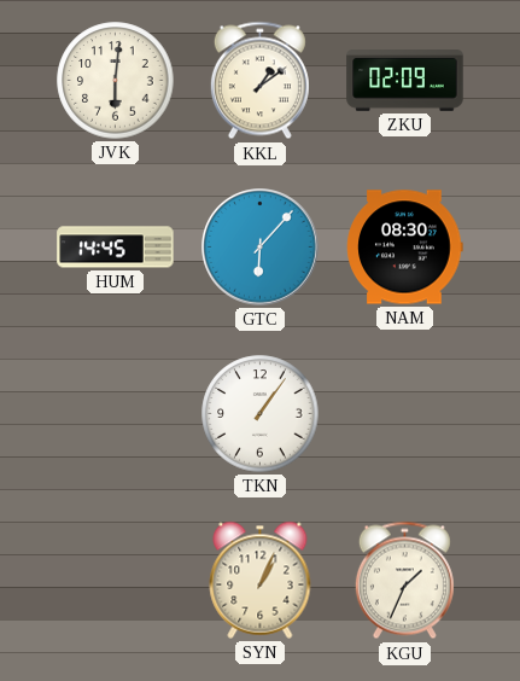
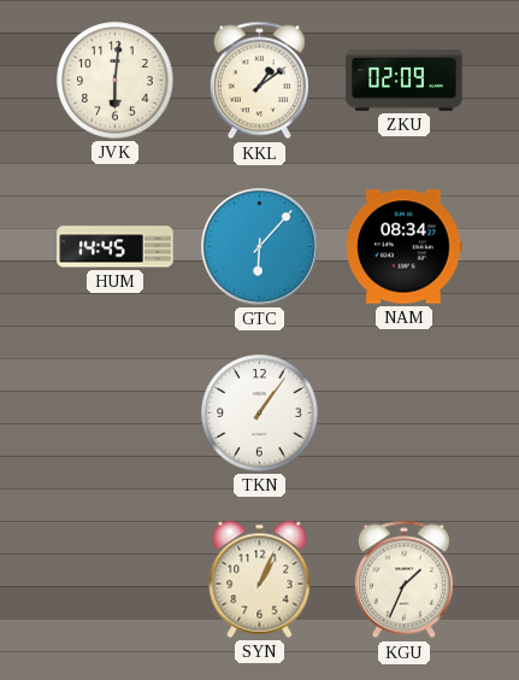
NAM: 08:30 -> 08:34 (405, 247)
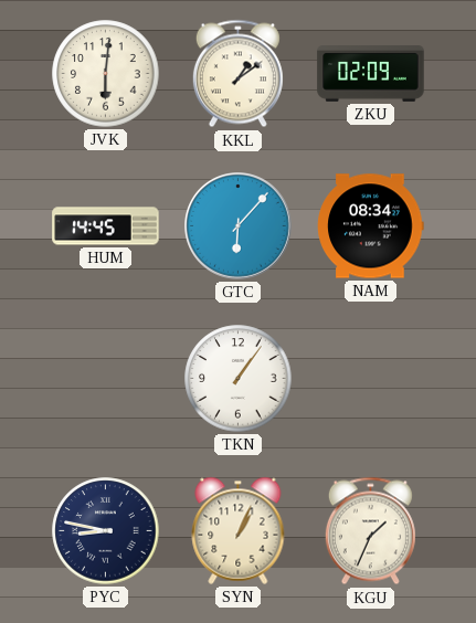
PYC: none -> 8:47 (106, 531)
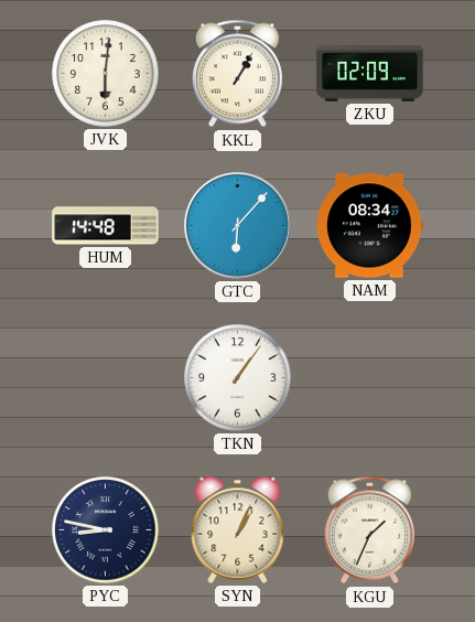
KKL: 1:09 -> 1:05 (237, 74)
HUM: 14:45 -> 14:48 (106, 226)
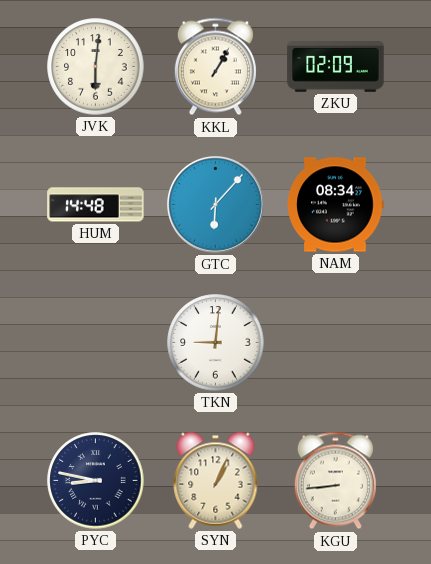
TKN: 1:06 -> 9:01 (216, 343)
KGU: 1:34 -> 8:44 (335, 481)
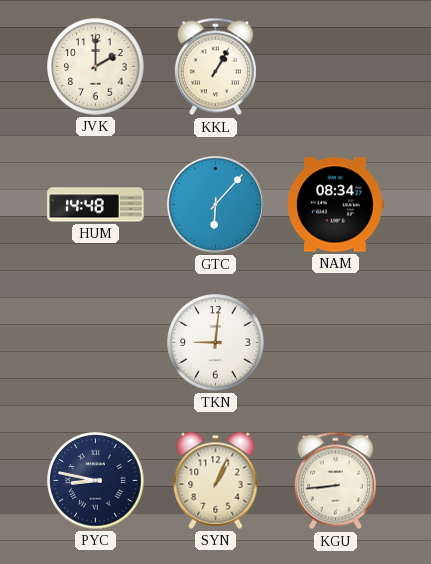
JVK: 6:01 -> 2:00 (96, 67)
ZKU: 02:09 -> none (336, 67)
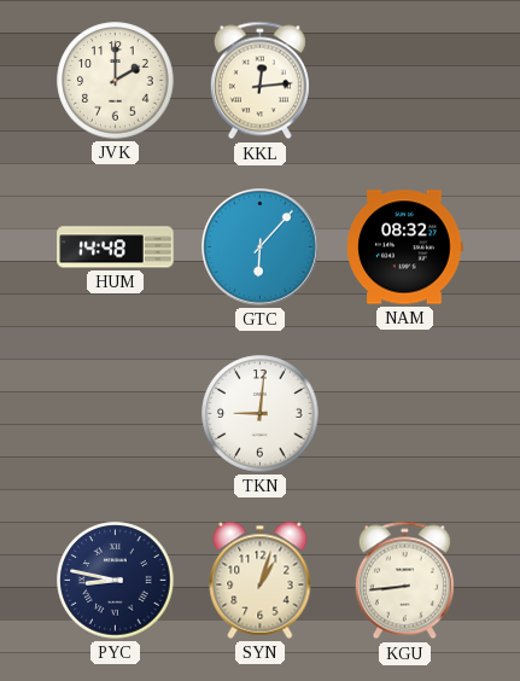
KKL: 1:05 -> 12:14 (259, 81)
NAM: 08:34 -> 08:32 (405, 248)
SYN: 1:04 -> 1:03 (261, 580)
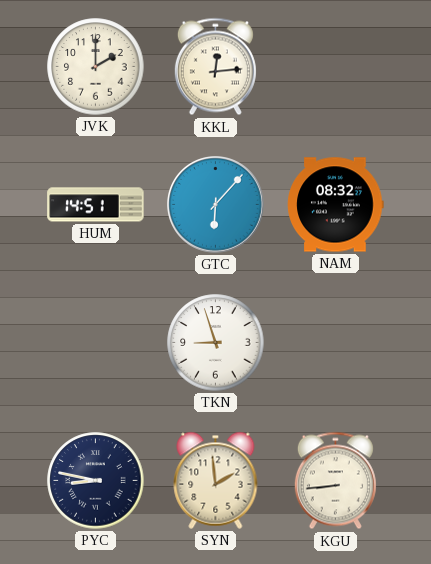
HUM: 14:48 -> 14:51 (96, 205)
TKN: 9:01 -> 8:57 (216, 343)
SYN: 1:03 -> 1:59 (216, 480)
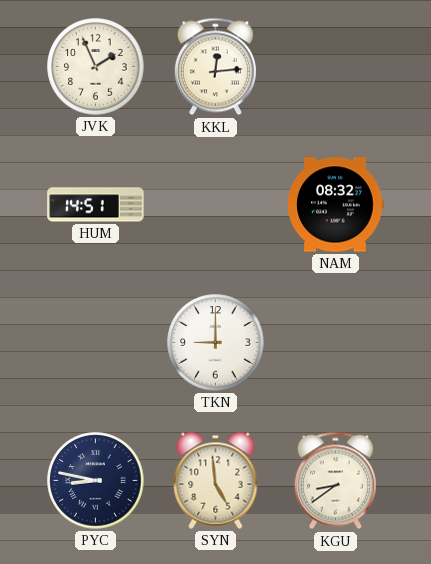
JVK: 2:00 -> 1:56 (96, 67)
GTC: 6:07 -> none (216, 205)
TKN: 8:57 -> 9:00 (216, 343)
SYN: 1:59 -> 4:59 (216, 480)
KGU: 8:44 -> 8:39 (335, 481)
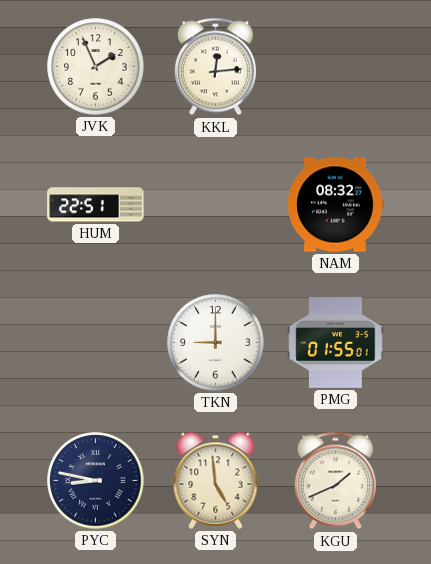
HUM: 14:51 -> 22:51 (96, 205)
PMG: none -> 01:55 (336, 343)
KGU: 8:39 -> 1:41 (335, 481)
